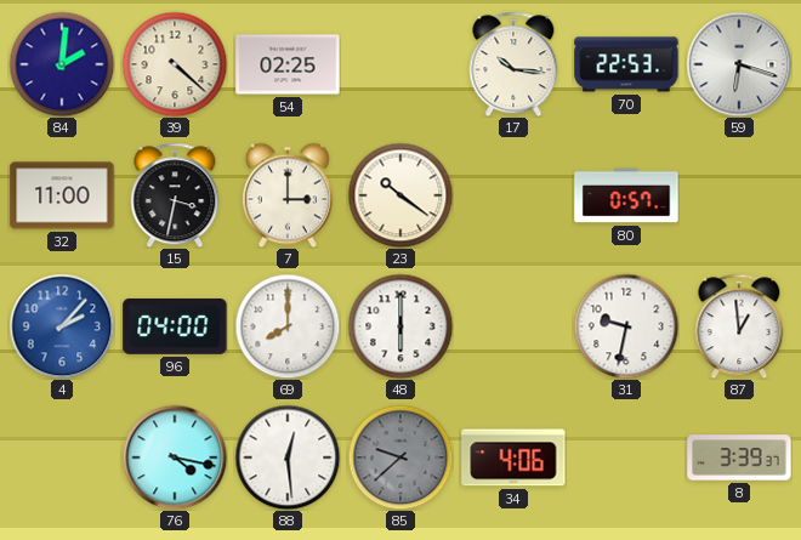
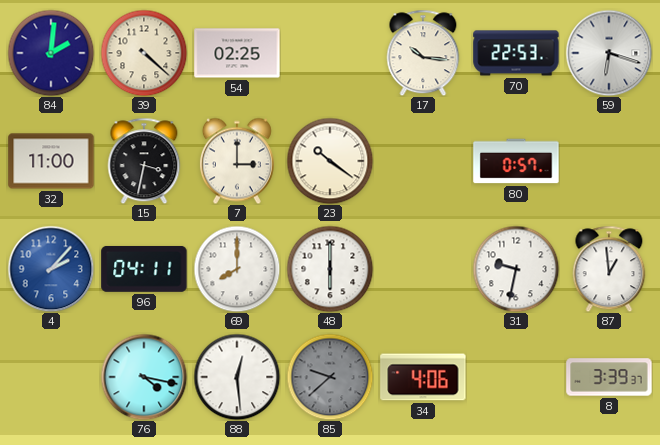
96: 04:00 -> 04:11 (144, 269)
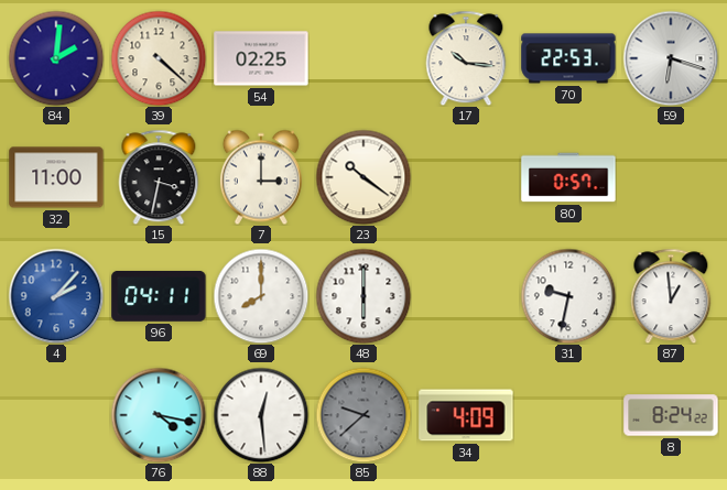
34: 4:06 -> 4:09 (466, 415)
8: 3:39 -> 8:24 (671, 415)
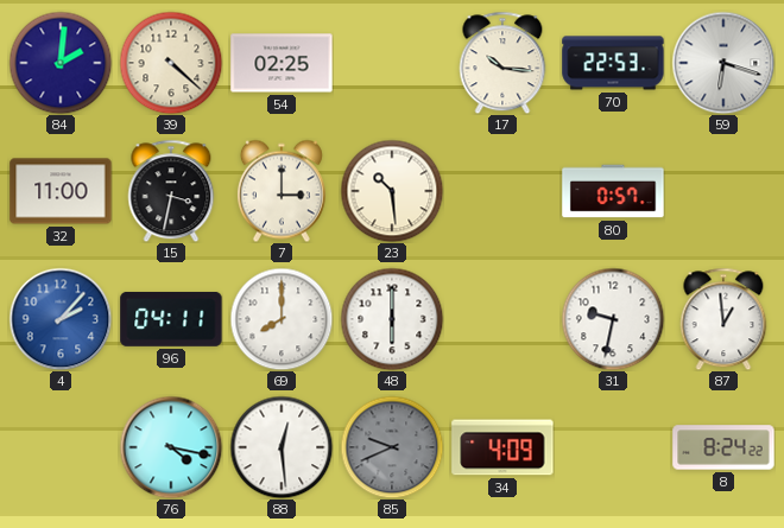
23: 10:21 -> 10:29 (392, 191)
85: 9:38 -> 9:41 (392, 447)
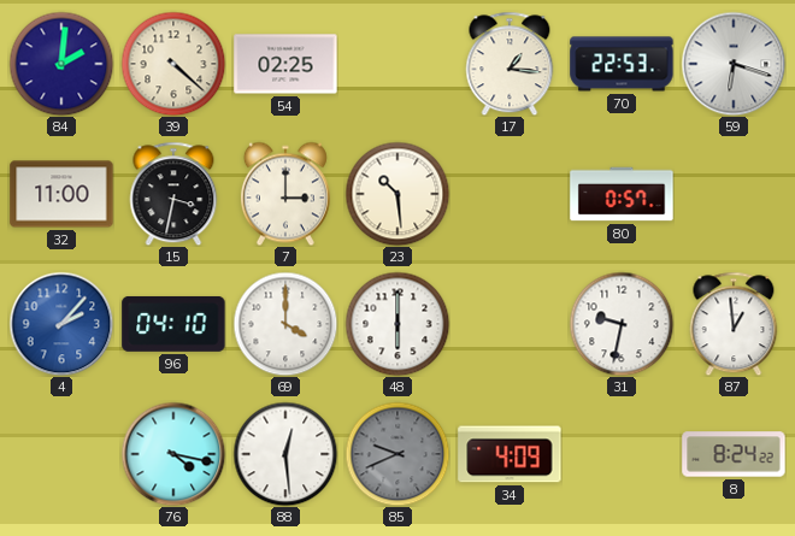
17: 10:16 -> 1:16 (510, 64)
96: 04:11 -> 04:10 (173, 324)
69: 8:00 -> 4:00 (285, 324)
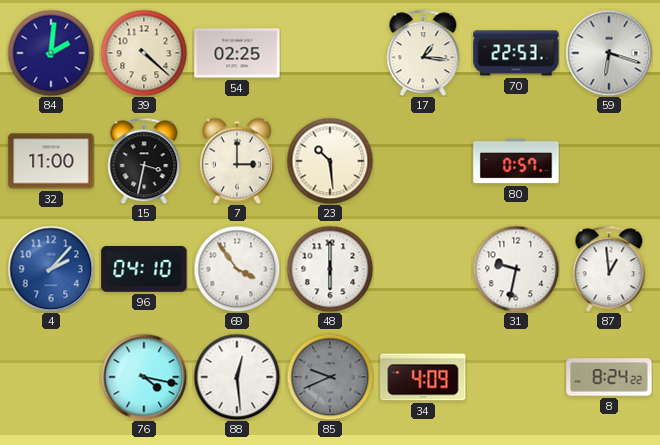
69: 4:00 -> 3:54 (237, 269)
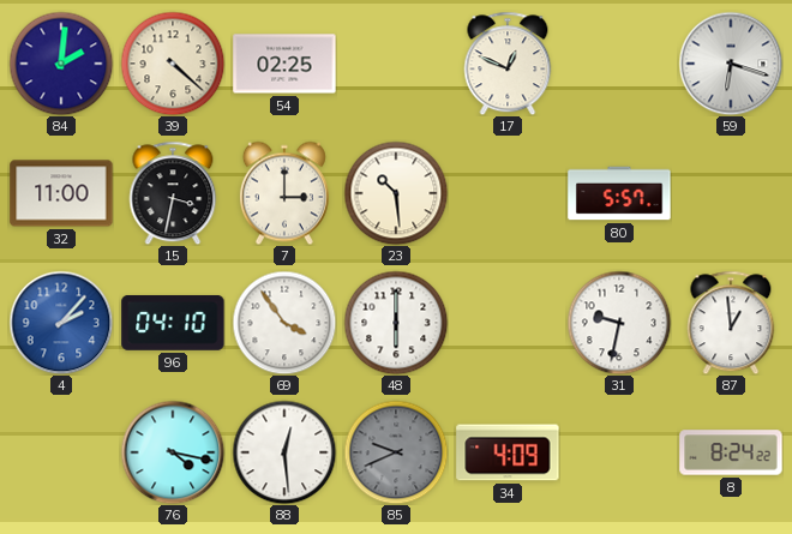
17: 1:16 -> 12:49 (508, 64)
70: 22:53 -> none (516, 53)
80: 0:57 -> 5:57 (619, 193)
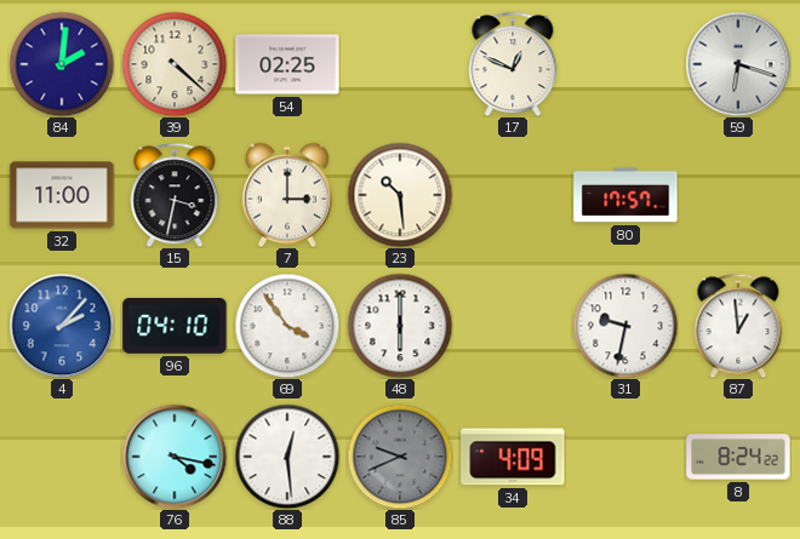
80: 5:57 -> 17:57 (625, 195)
